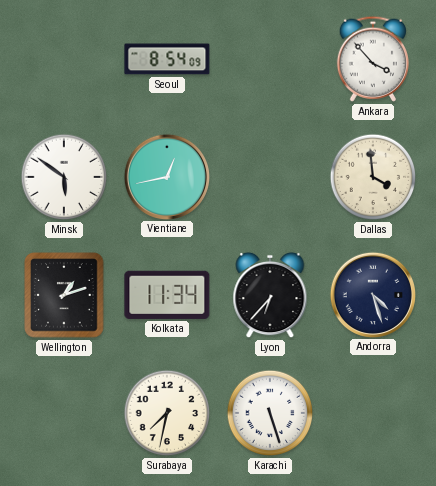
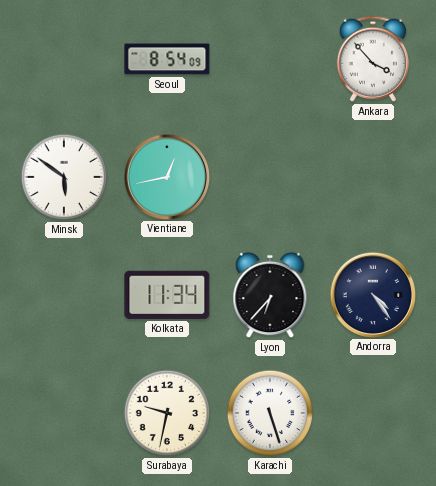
Dallas: 3:59 -> none (373, 177)
Wellington: 1:12 -> none (64, 295)
Andorra: 4:27 -> 4:24 (372, 294)
Surabaya: 7:32 -> 9:32 (167, 413)
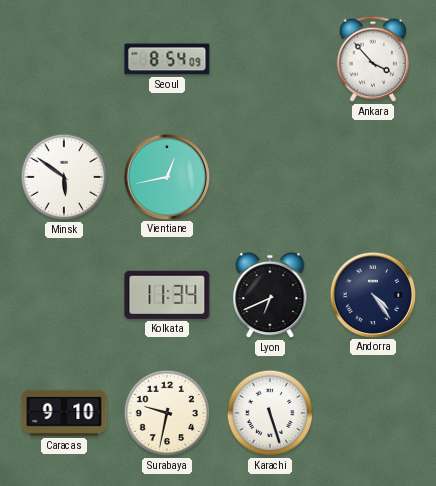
Lyon: 6:37 -> 6:41 (270, 295)
Caracas: none -> 9:10 (64, 413)
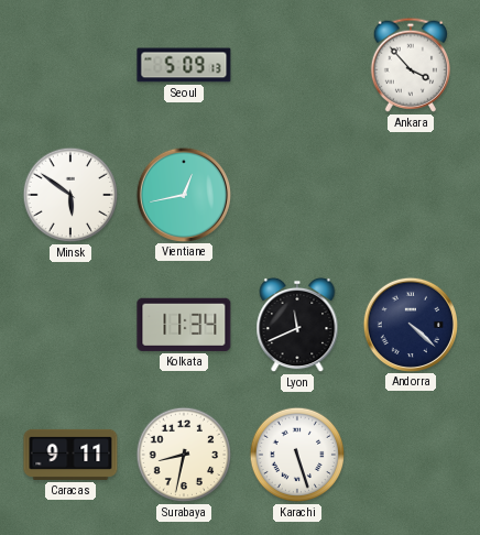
Seoul: 8:54 -> 5:09 (184, 65)
Lyon: 6:41 -> 11:41 (297, 325)
Andorra: 4:24 -> 4:22 (410, 324)
Caracas: 9:10 -> 9:11 (70, 455)
Surabaya: 9:32 -> 8:32 (184, 455)
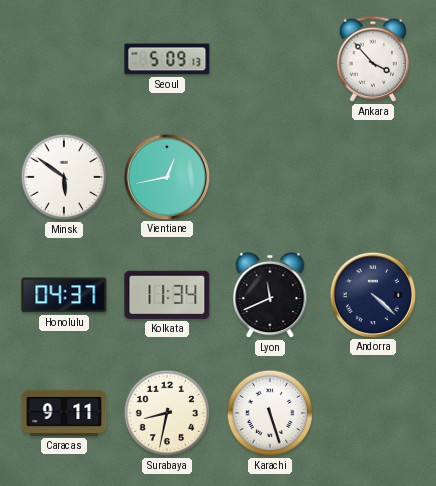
Honolulu: none -> 04:37 (64, 295)
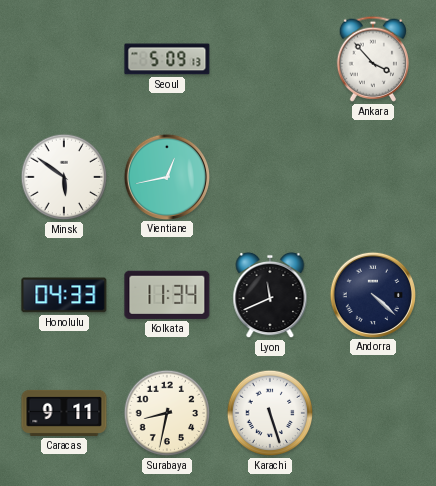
Honolulu: 04:37 -> 04:33 (64, 295)
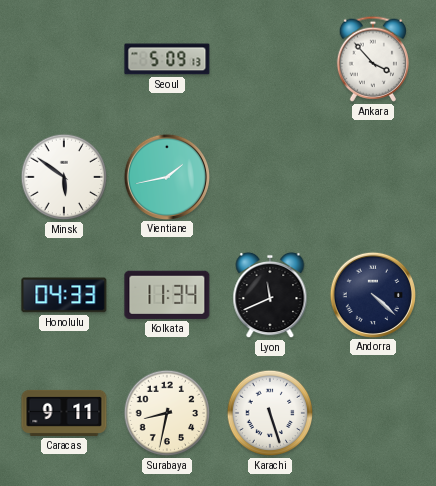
Vientiane: 12:43 -> 1:43 (166, 176)
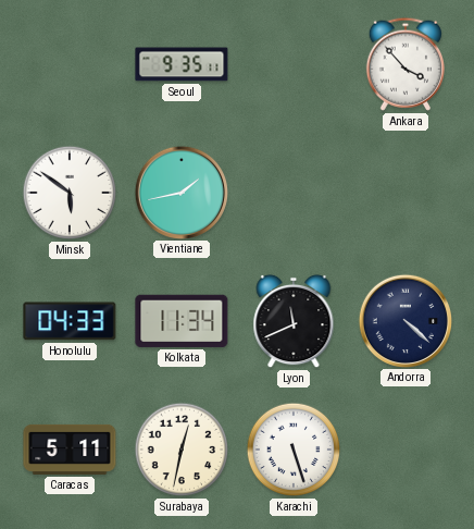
Seoul: 5:09 -> 9:35 (182, 64)
Caracas: 9:11 -> 5:11 (70, 450)
Surabaya: 8:32 -> 12:32 (182, 450)
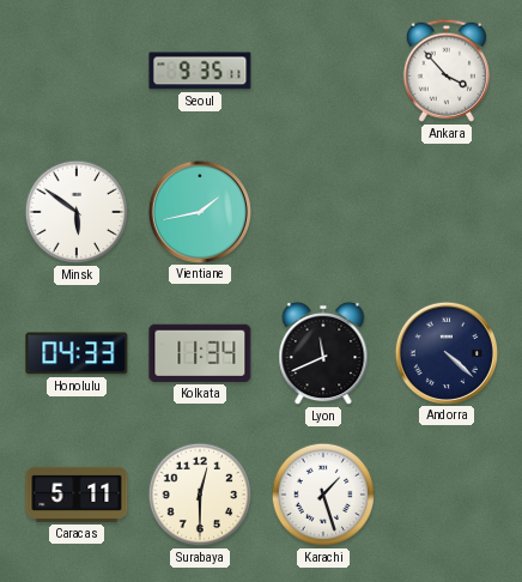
Surabaya: 12:32 -> 12:30 (200, 495)
Karachi: 5:27 -> 1:27 (323, 495)
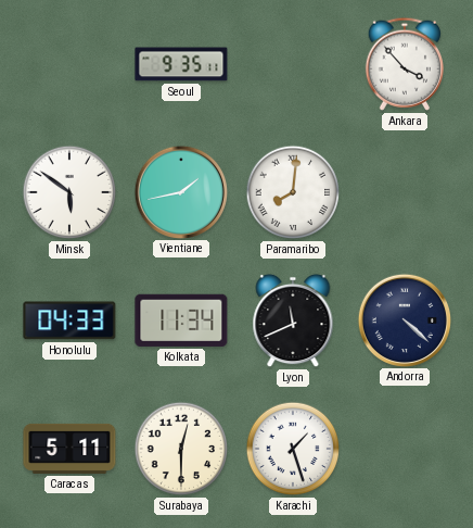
Paramaribo: none -> 8:01 (293, 192)
